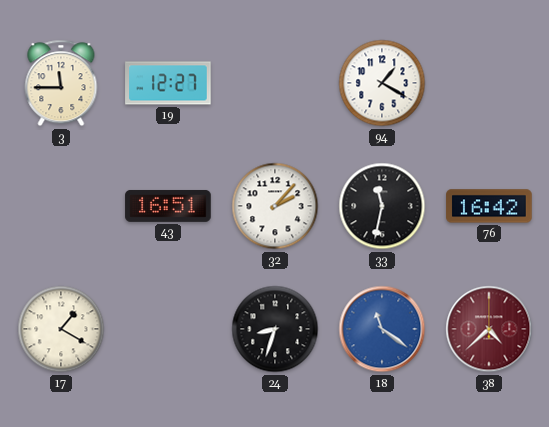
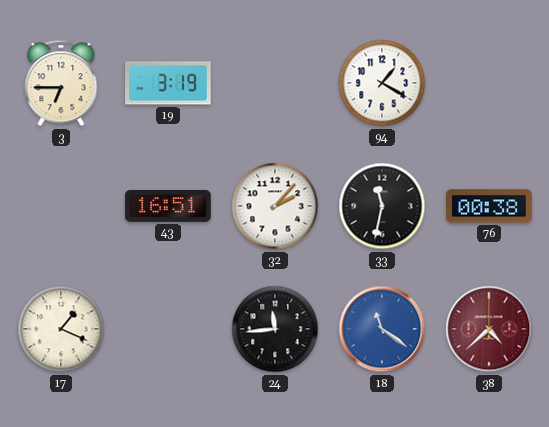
3: 11:45 -> 6:45 (61, 83)
19: 12:27 -> 3:19 (168, 83)
76: 16:42 -> 00:38 (489, 206)
17: 1:20 -> 1:19 (61, 329)
24: 8:33 -> 11:44 (275, 329)
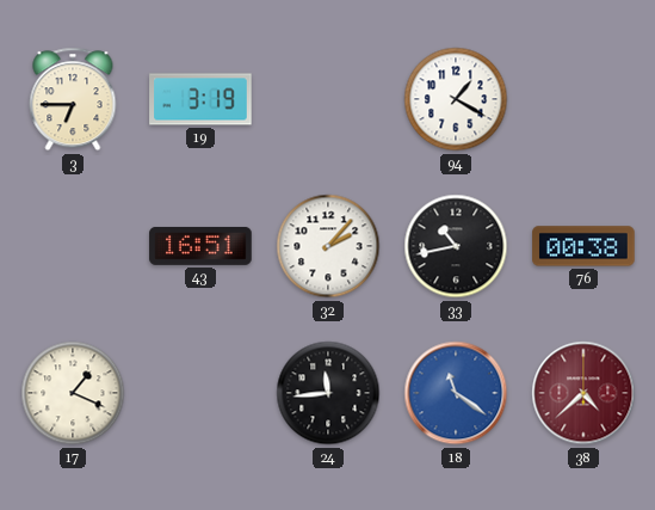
33: 11:32 -> 10:43 (456, 246)
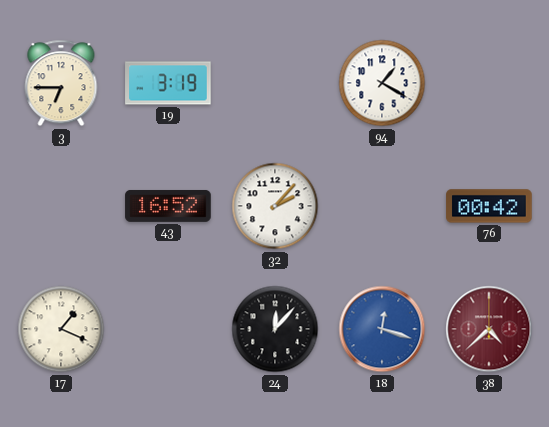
43: 16:51 -> 16:52 (168, 206)
33: 10:43 -> none (456, 246)
76: 00:38 -> 00:42 (489, 206)
24: 11:44 -> 12:07 (275, 329)
18: 11:21 -> 12:18 (382, 329)
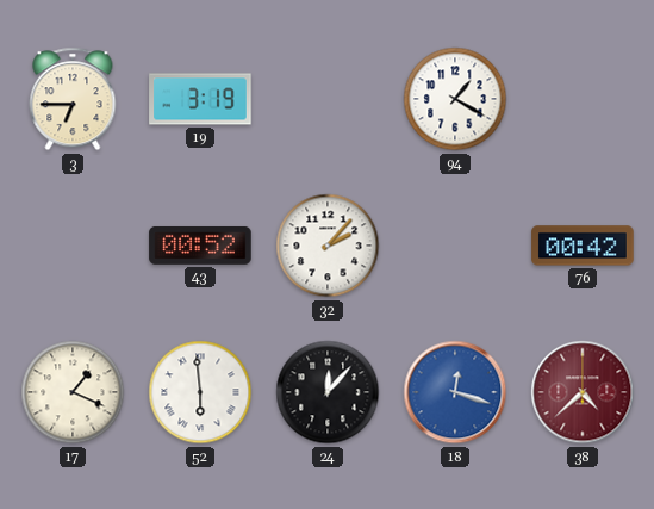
43: 16:52 -> 00:52 (200, 246)
52: none -> 5:59 (200, 392)
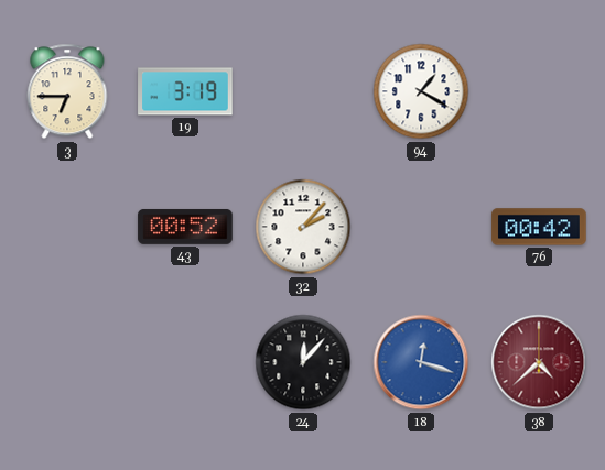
17: 1:19 -> none (73, 392)
52: 5:59 -> none (200, 392)
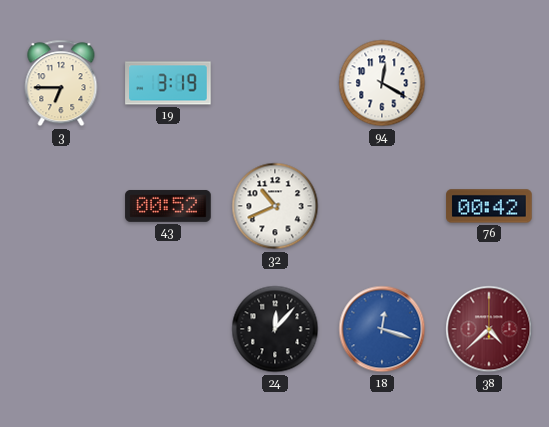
94: 1:20 -> 12:20 (382, 83)
32: 2:07 -> 10:41 (275, 206)
